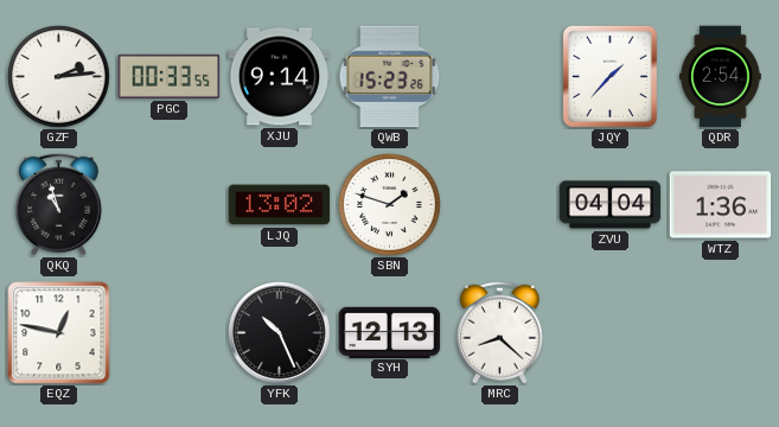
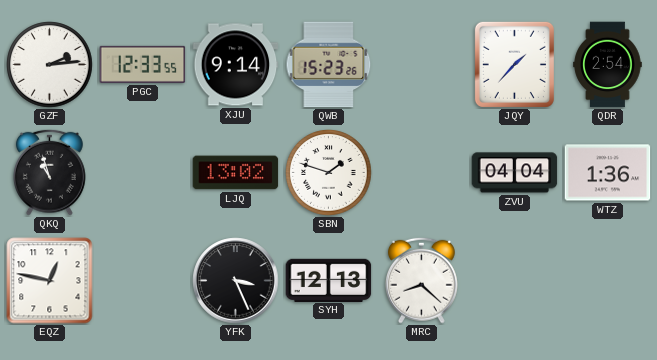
PGC: 00:33 -> 12:33 (143, 64)
YFK: 10:26 -> 3:26 (236, 281)
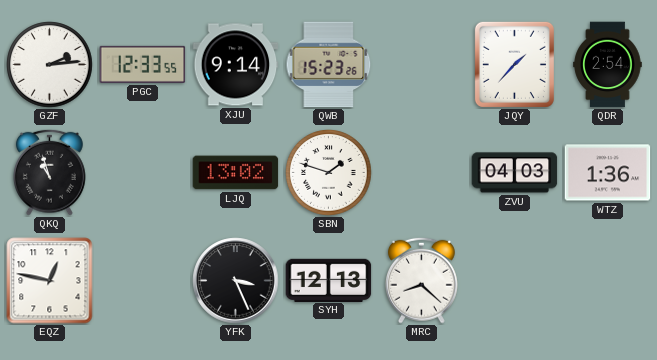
ZVU: 04:04 -> 04:03 (515, 173)
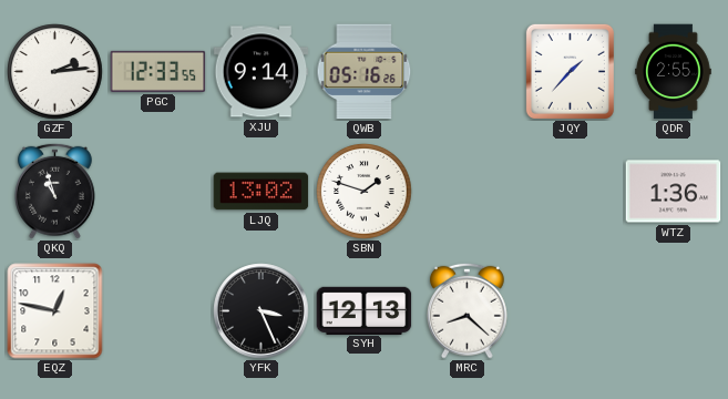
QWB: 15:23 -> 05:16 (365, 72)
QDR: 2:54 -> 2:55 (674, 72)
ZVU: 04:03 -> none (515, 173)
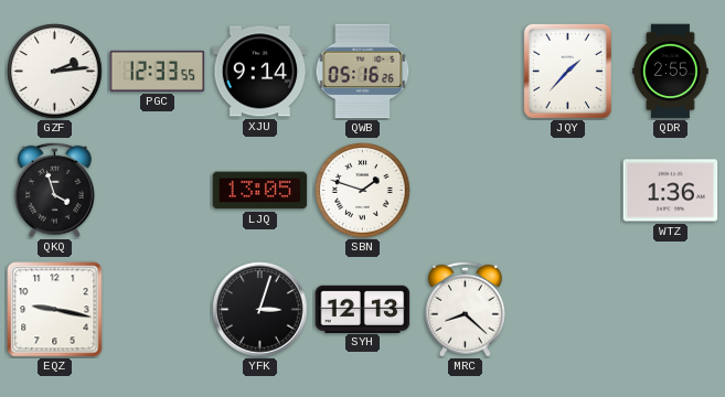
QKQ: 10:57 -> 3:57 (54, 190)
LJQ: 13:02 -> 13:05 (260, 191)
EQZ: 12:47 -> 9:17 (55, 310)
YFK: 3:26 -> 3:03 (260, 310)
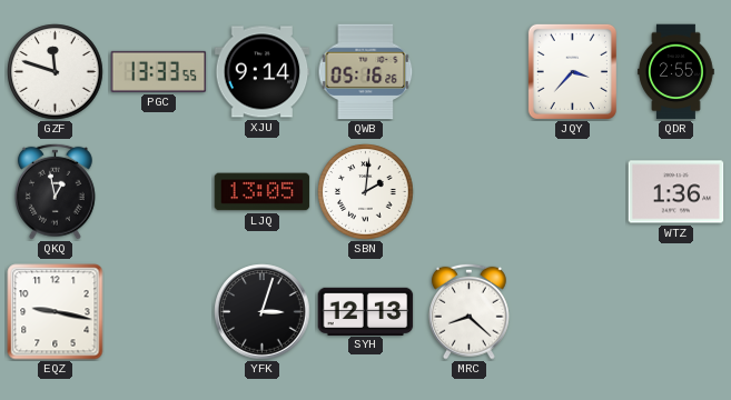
GZF: 2:14 -> 11:48 (56, 72)
PGC: 12:33 -> 13:33 (159, 71)
JQY: 1:37 -> 3:37 (572, 71)
QKQ: 3:57 -> 12:58 (55, 191)
SBN: 1:48 -> 2:01 (366, 192)
